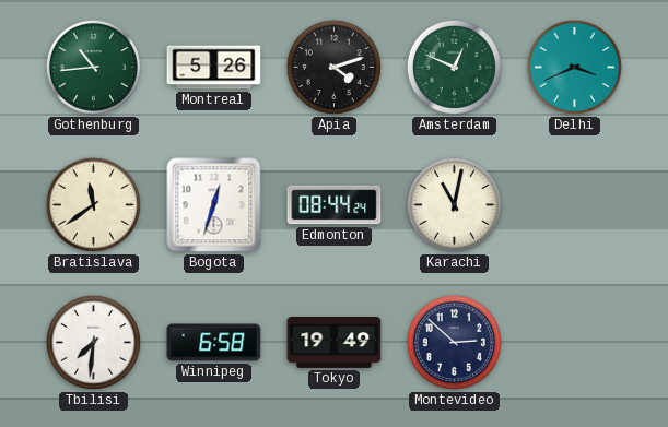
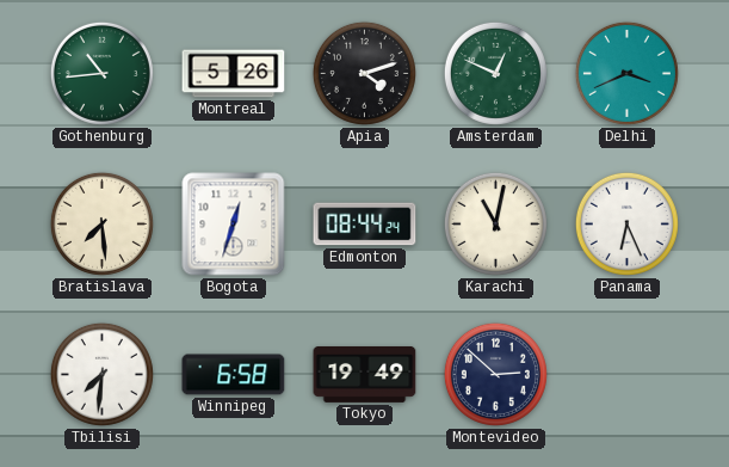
Bratislava: 11:39 -> 7:29 (101, 223)
Panama: none -> 6:26 (626, 223)
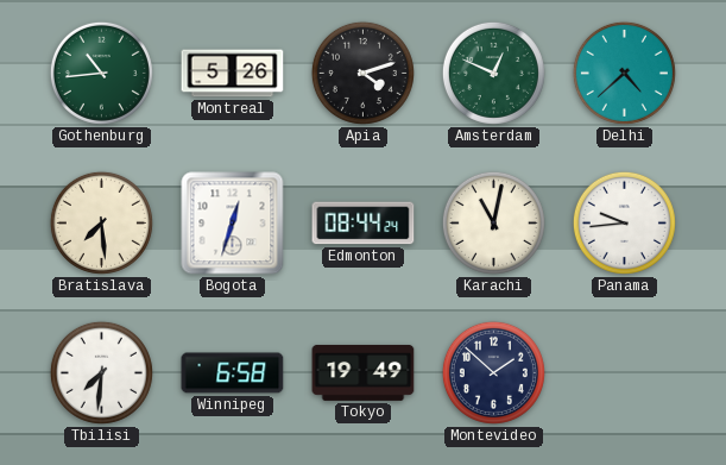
Delhi: 3:41 -> 4:38 (624, 73)
Panama: 6:26 -> 9:44 (624, 222)
Montevideo: 2:52 -> 1:52 (493, 372)
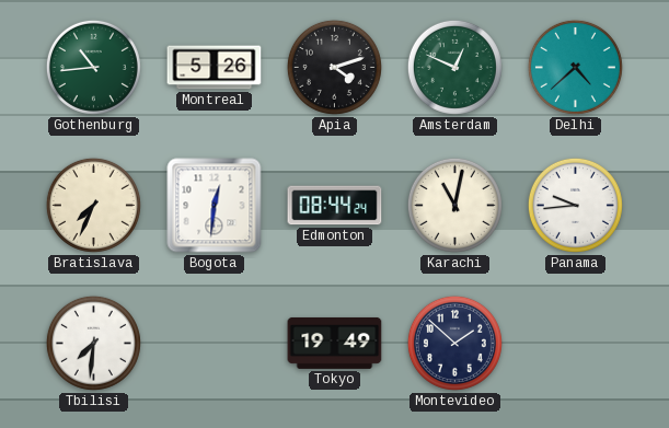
Bratislava: 7:29 -> 7:34 (93, 205)
Bogota: 12:33 -> 12:31 (215, 206)
Winnipeg: 6:58 -> none (233, 373)
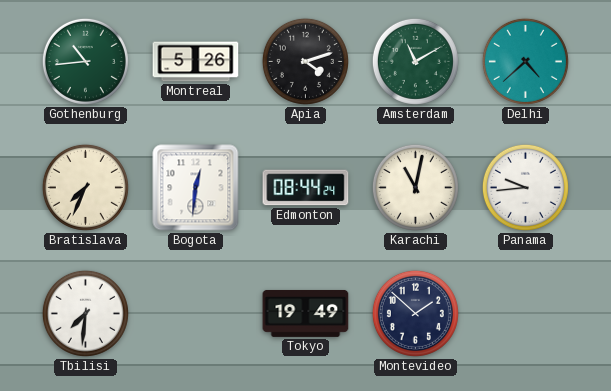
Amsterdam: 12:49 -> 11:10 (415, 61)
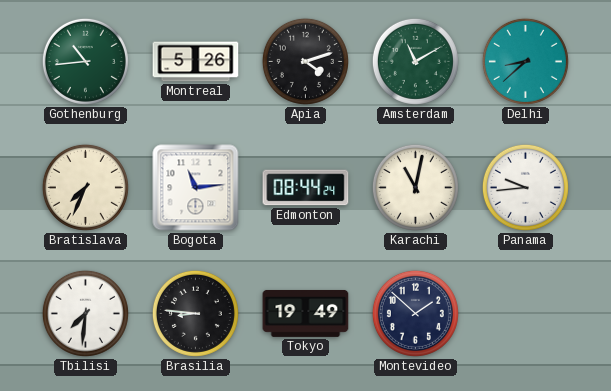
Delhi: 4:38 -> 8:38 (525, 61)
Bogota: 12:31 -> 11:14 (196, 188)
Brasilia: none -> 8:46 (195, 313)
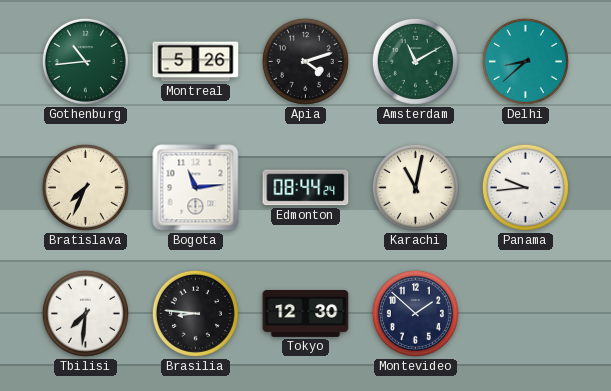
Tokyo: 19:49 -> 12:30 (306, 313)
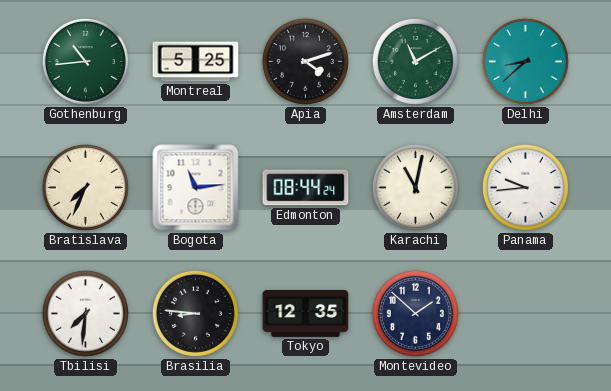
Montreal: 5:26 -> 5:25 (196, 62)
Tokyo: 12:30 -> 12:35 (306, 313)
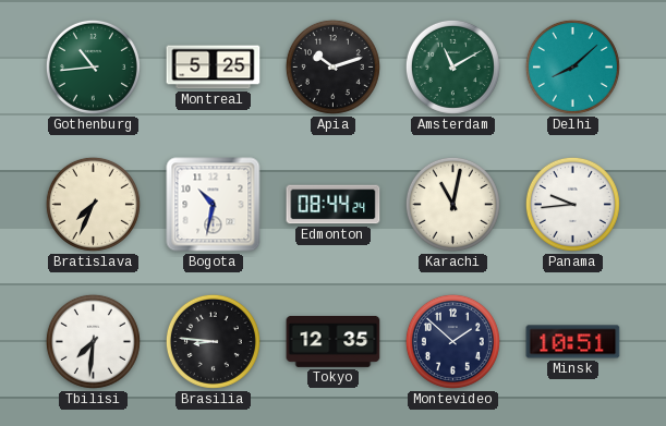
Apia: 4:12 -> 10:12 (332, 66)
Delhi: 8:38 -> 8:08 (572, 66)
Bogota: 11:14 -> 10:32 (214, 205)
Minsk: none -> 10:51 (573, 342)
